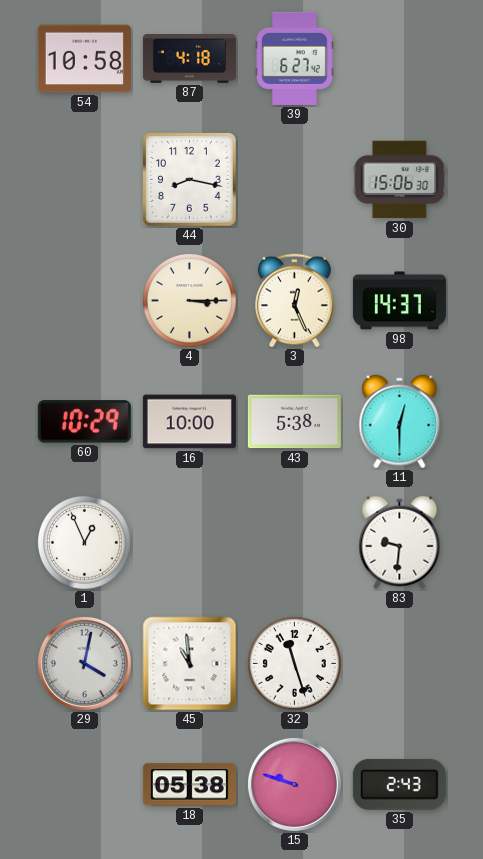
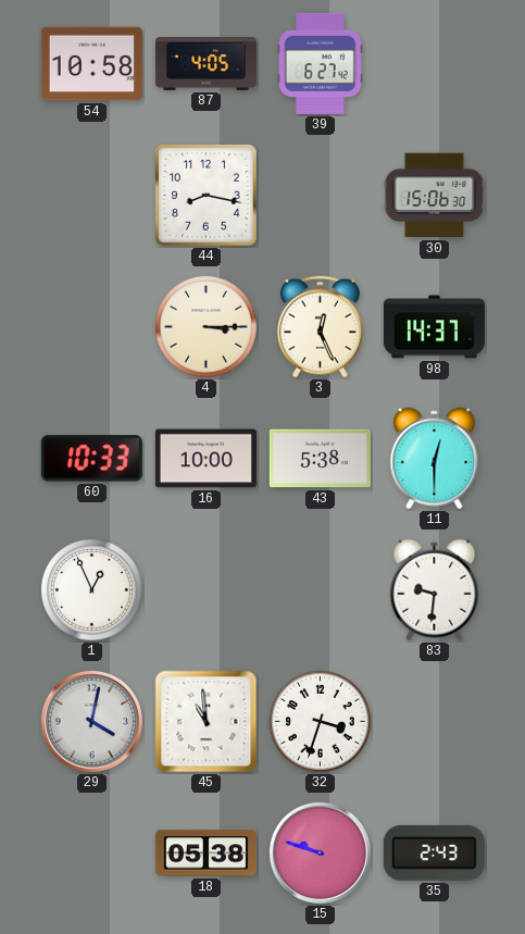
87: 4:18 -> 4:05 (205, 64)
60: 10:29 -> 10:33 (91, 459)
32: 11:27 -> 3:33 (320, 721)
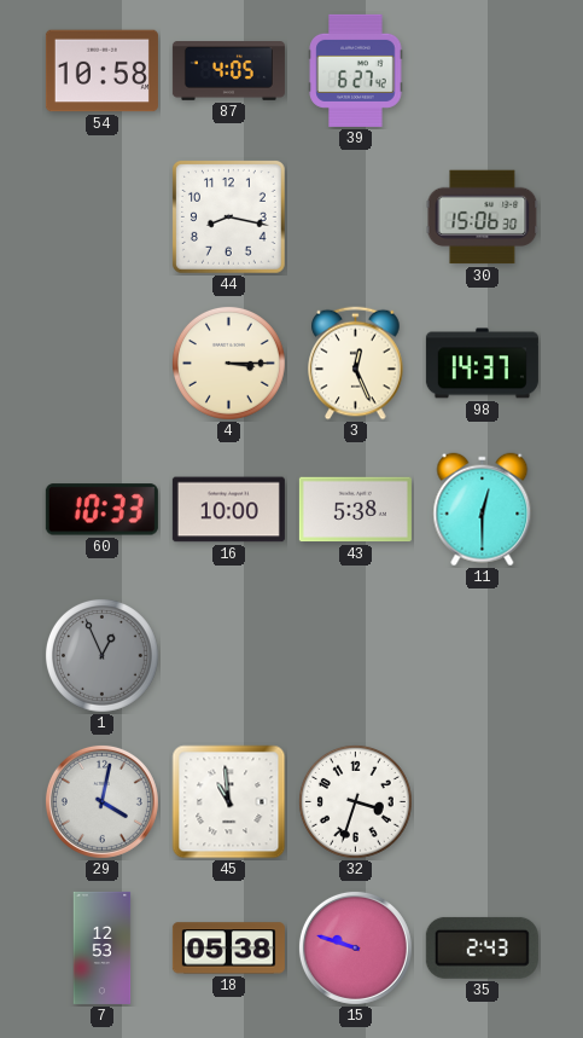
1 dial: white -> grey (101, 655)
83: 9:31 -> none (435, 590)
7: none -> 12:53 (103, 947)
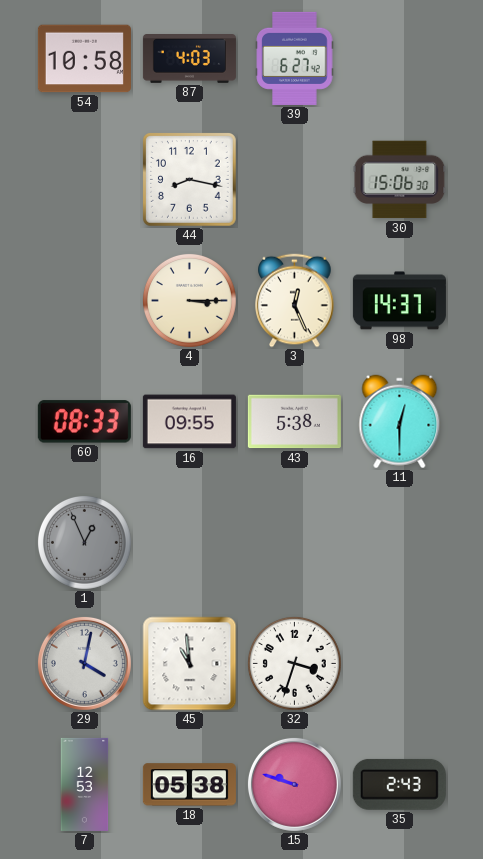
87: 4:05 -> 4:03 (189, 59)
60: 10:33 -> 08:33 (84, 422)
16: 10:00 -> 09:55 (189, 422)
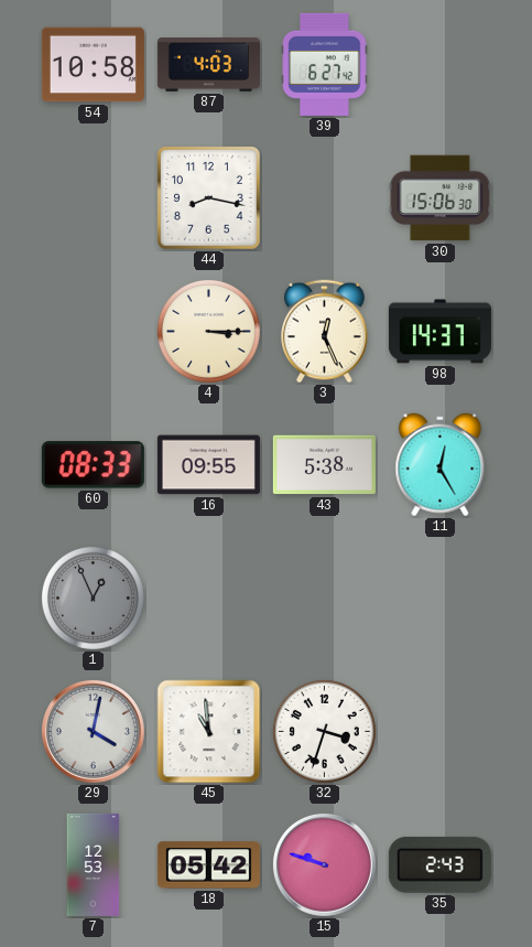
11: 12:30 -> 12:25 (441, 465)
18: 05:38 -> 05:42 (208, 865)
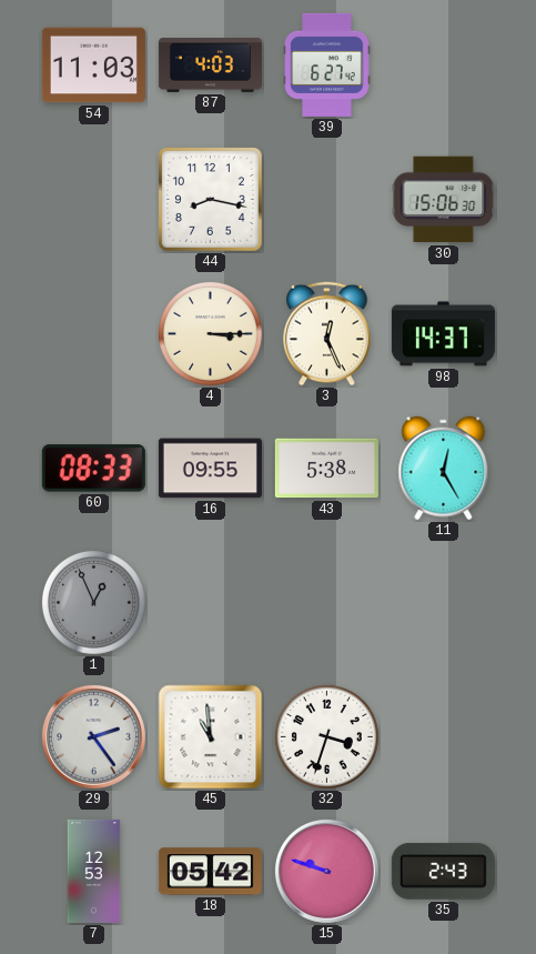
54: 10:58 -> 11:03 (93, 66)
29: 4:02 -> 2:24 (93, 736)
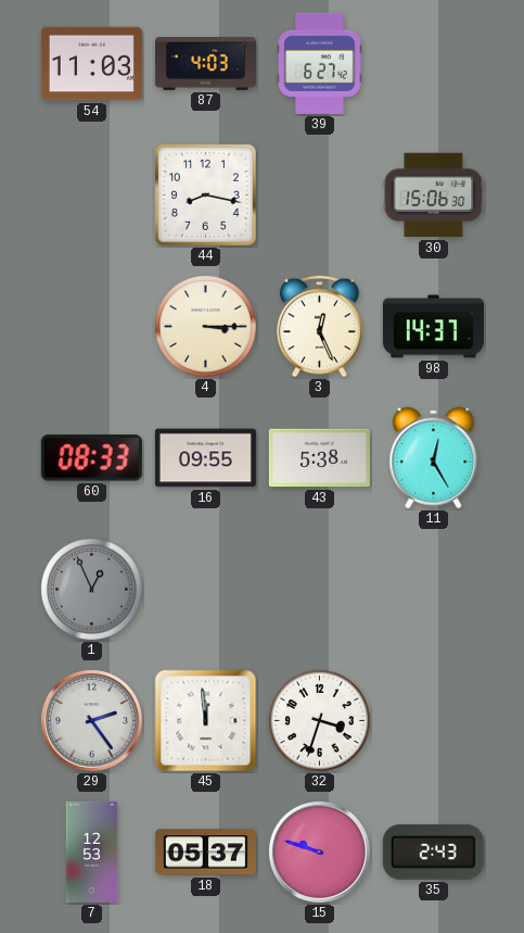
45: 10:59 -> 11:59 (206, 721)
18: 05:42 -> 05:37 (205, 853)
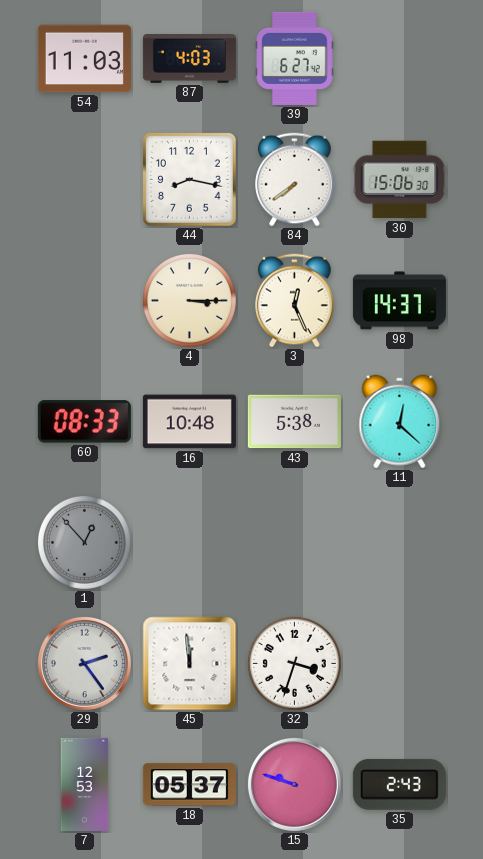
84: none -> 7:39 (295, 180)
16: 09:55 -> 10:48 (189, 422)
11: 12:25 -> 12:22 (400, 422)
1: 12:56 -> 12:53 (84, 542)
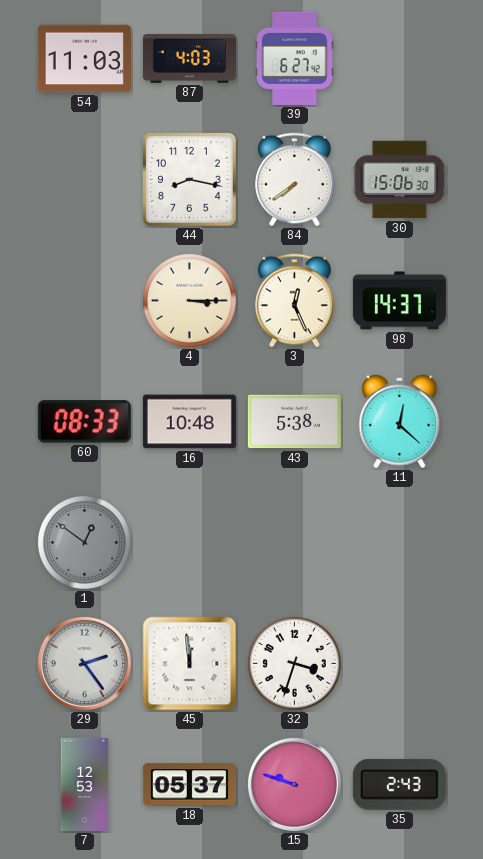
1: 12:53 -> 12:51 (84, 542)
